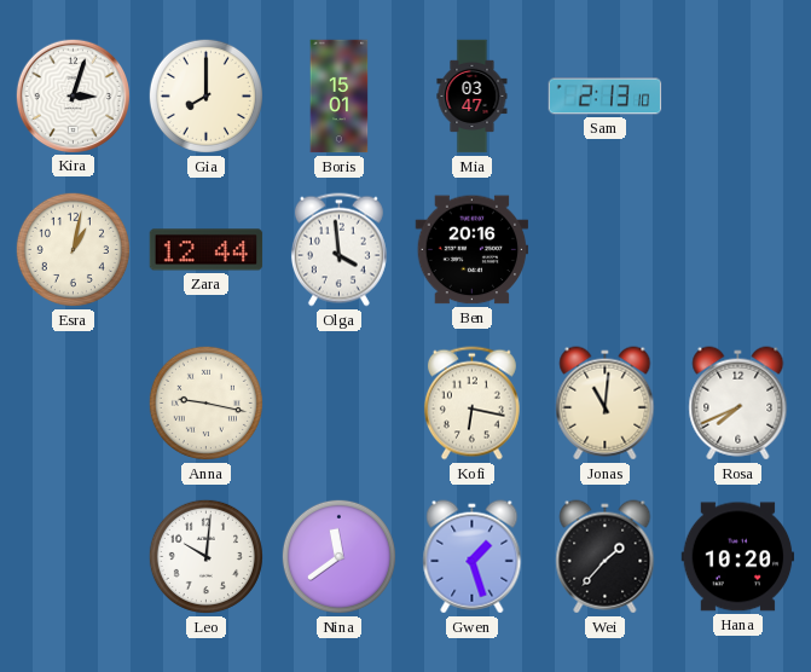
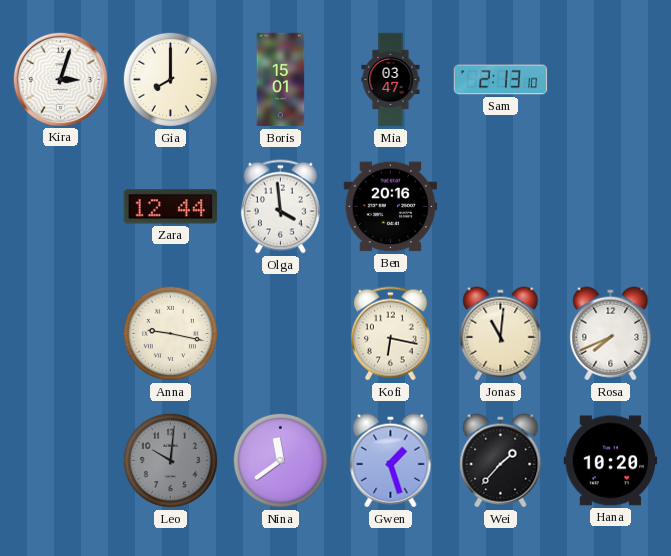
Esra: 1:02 -> none (73, 249)
Leo dial: white -> grey (170, 460)
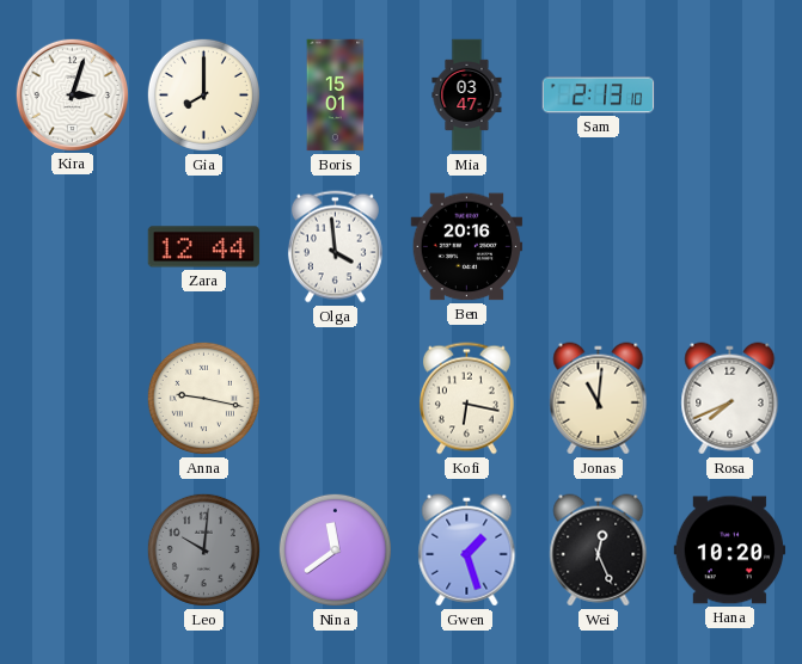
Wei: 1:37 -> 12:26 (599, 551)
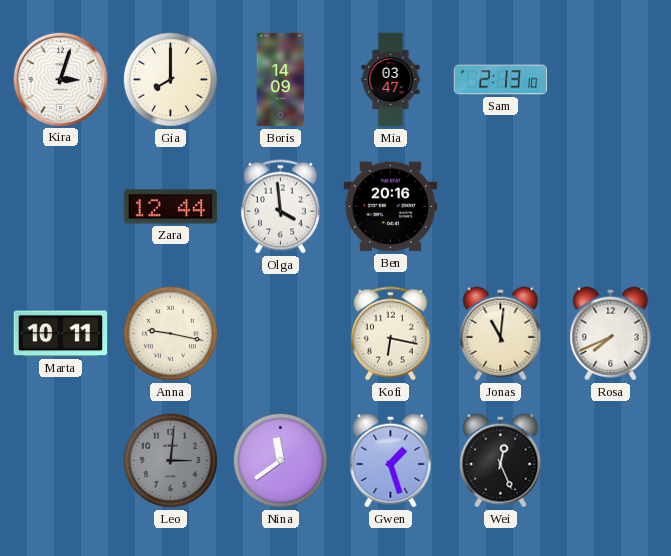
Boris: 15:01 -> 14:09 (281, 80)
Marta: none -> 10:11 (61, 334)
Leo: 10:01 -> 3:01 (170, 460)
Hana: 10:20 -> none (730, 551)
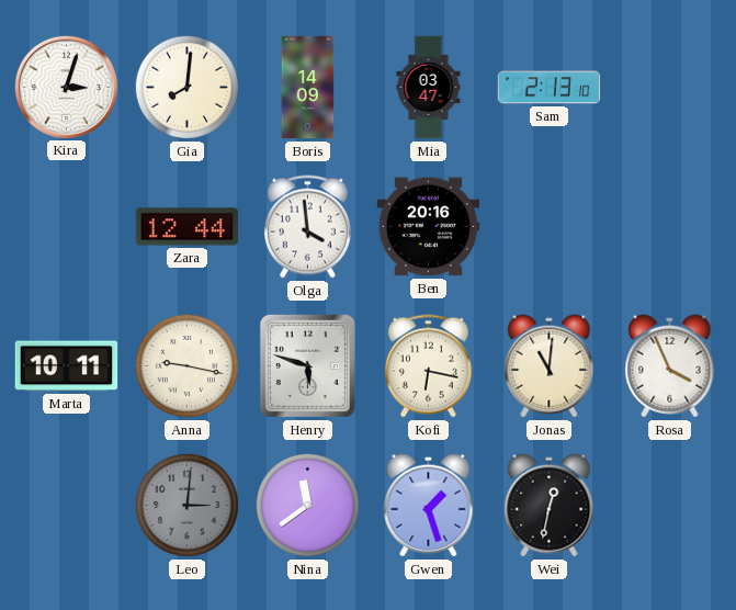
Gia: 8:00 -> 8:01 (186, 87)
Henry: none -> 5:48 (307, 365)
Rosa: 7:41 -> 3:56 (670, 366)
Wei: 12:26 -> 12:32 (550, 506)
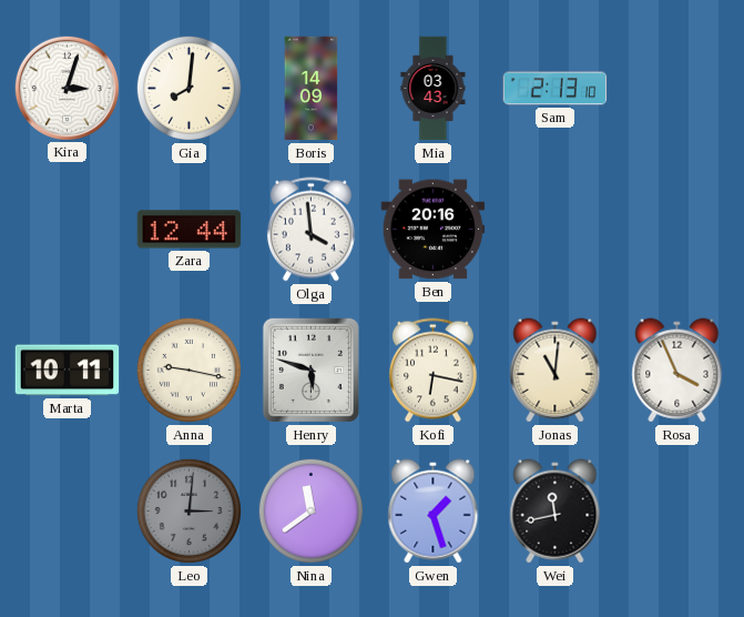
Mia: 03:47 -> 03:43 (434, 89)
Wei: 12:32 -> 11:43 (556, 512)
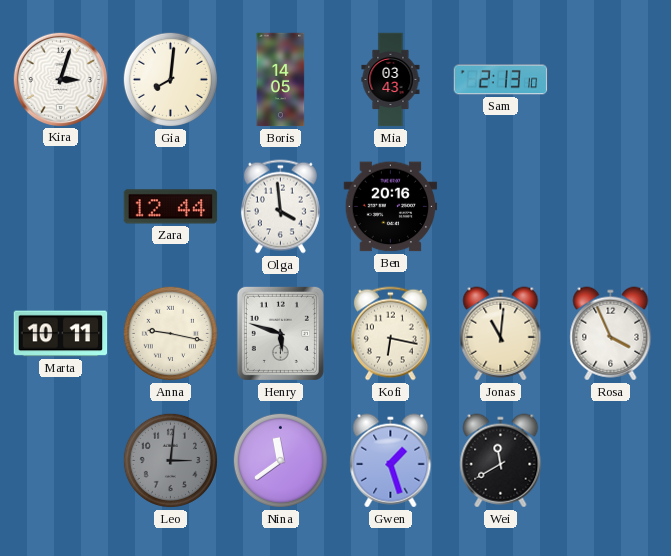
Boris: 14:09 -> 14:05 (281, 80)
Wei: 11:43 -> 11:40 (501, 461)
